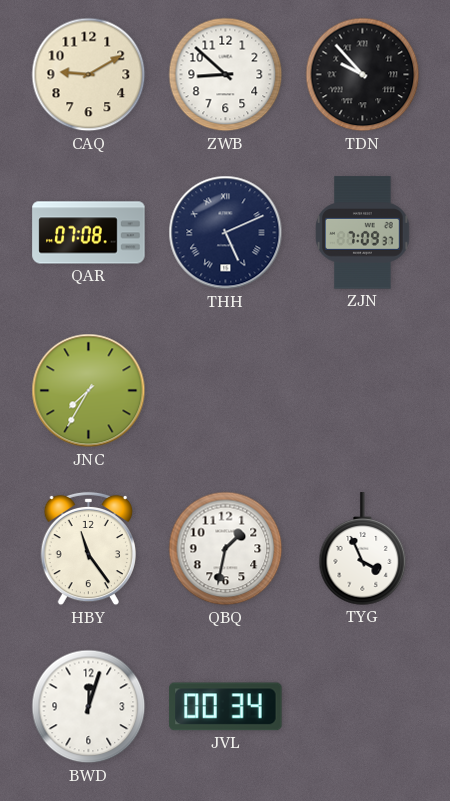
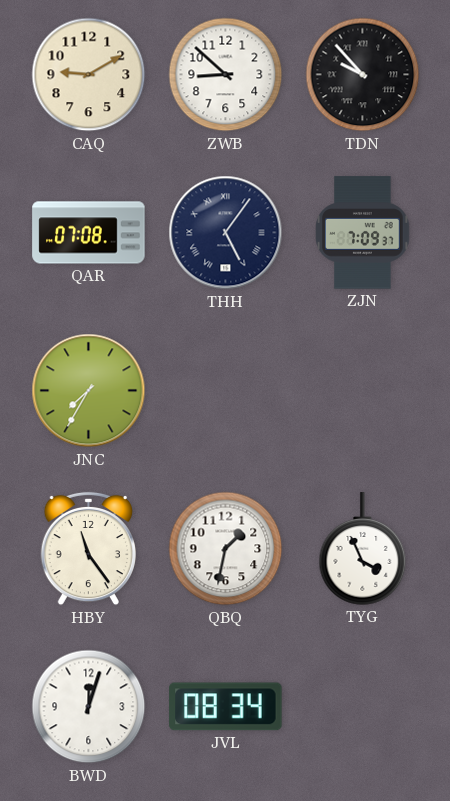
THH: 5:11 -> 5:06 (226, 233)
JVL: 00:34 -> 08:34 (226, 707)
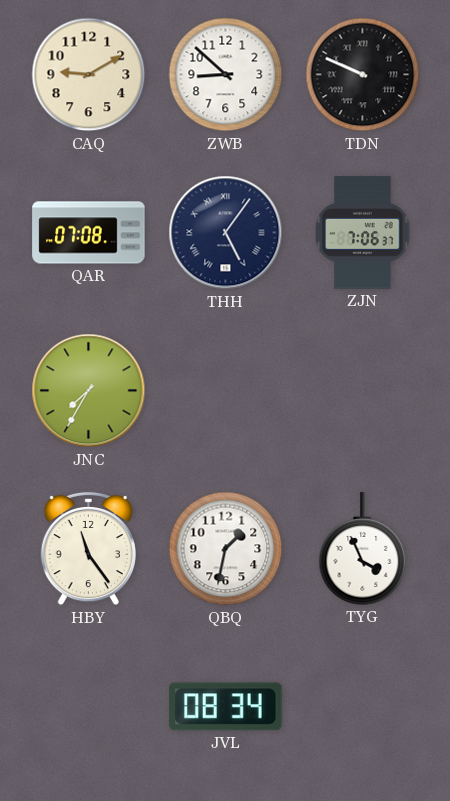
TDN: 9:53 -> 9:49 (363, 75)
ZJN: 7:09 -> 7:06 (363, 233)
BWD: 12:03 -> none (89, 707)
